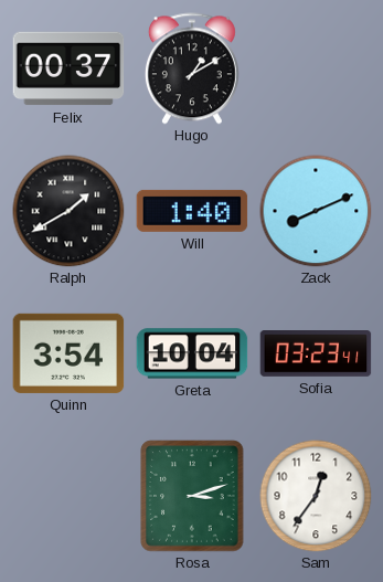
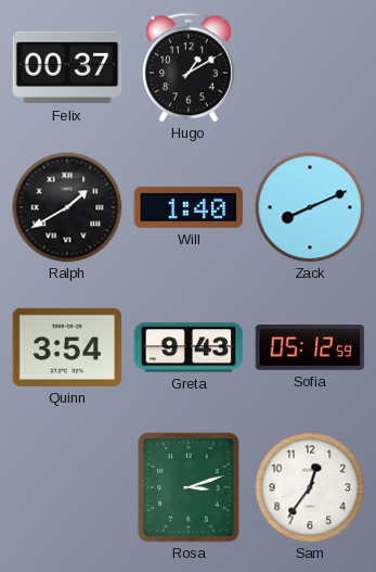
Greta: 10:04 -> 9:43 (189, 347)
Sofia: 03:23 -> 05:12 (310, 348)
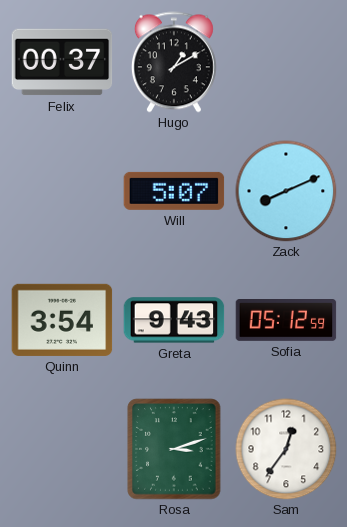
Ralph: 1:40 -> none (67, 207)
Will: 1:40 -> 5:07 (174, 191)
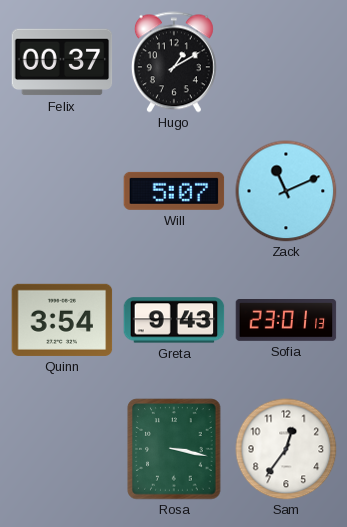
Zack: 8:11 -> 11:11 (286, 191)
Sofia: 05:12 -> 23:01 (286, 321)
Rosa: 3:12 -> 3:17 (174, 449)
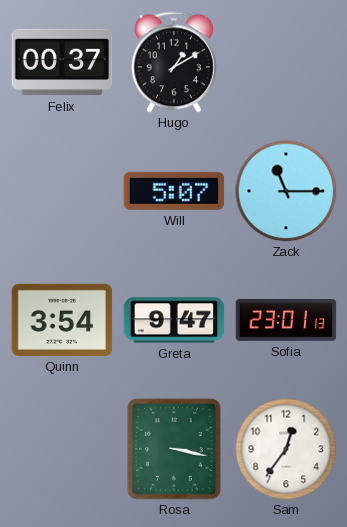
Zack: 11:11 -> 11:15 (286, 191)
Greta: 9:43 -> 9:47 (174, 320)
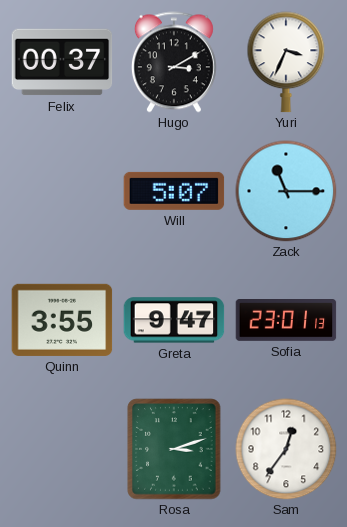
Hugo: 1:10 -> 3:10 (174, 62)
Yuri: none -> 3:34 (286, 62)
Quinn: 3:54 -> 3:55 (62, 320)
Rosa: 3:17 -> 3:12 (174, 449)
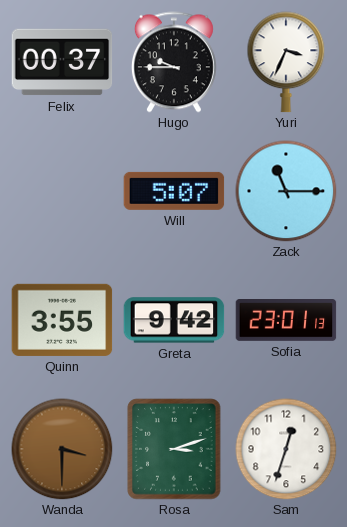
Hugo: 3:10 -> 9:45 (174, 62)
Greta: 9:47 -> 9:42 (174, 320)
Wanda: none -> 3:30 (62, 449)
Sam: 12:36 -> 12:33 (286, 449)
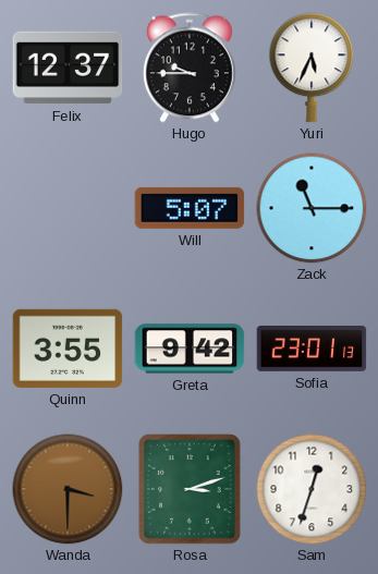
Felix: 00:37 -> 12:37 (68, 68)
Yuri: 3:34 -> 5:34 (312, 68)
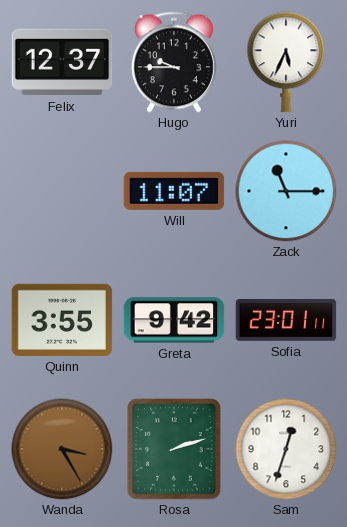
Will: 5:07 -> 11:07 (174, 191)
Sofia: 23:01:13 -> 23:01:11 (286, 321)
Wanda: 3:30 -> 3:25 (62, 449)
Rosa: 3:12 -> 2:12 (174, 449)
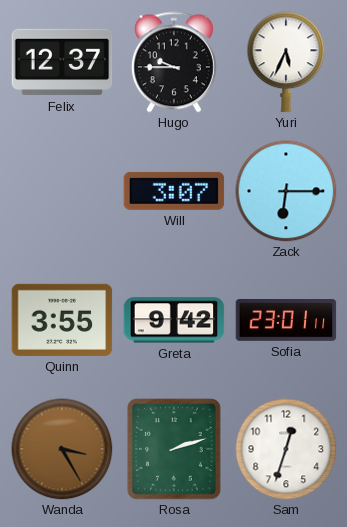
Will: 11:07 -> 3:07 (174, 191)
Zack: 11:15 -> 6:15 (286, 191)
